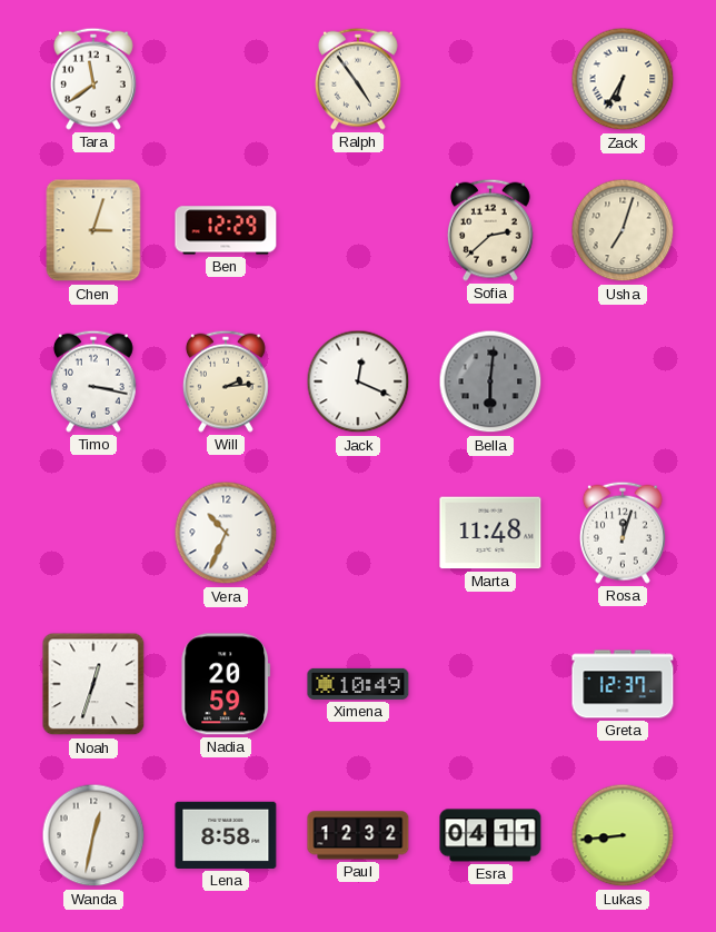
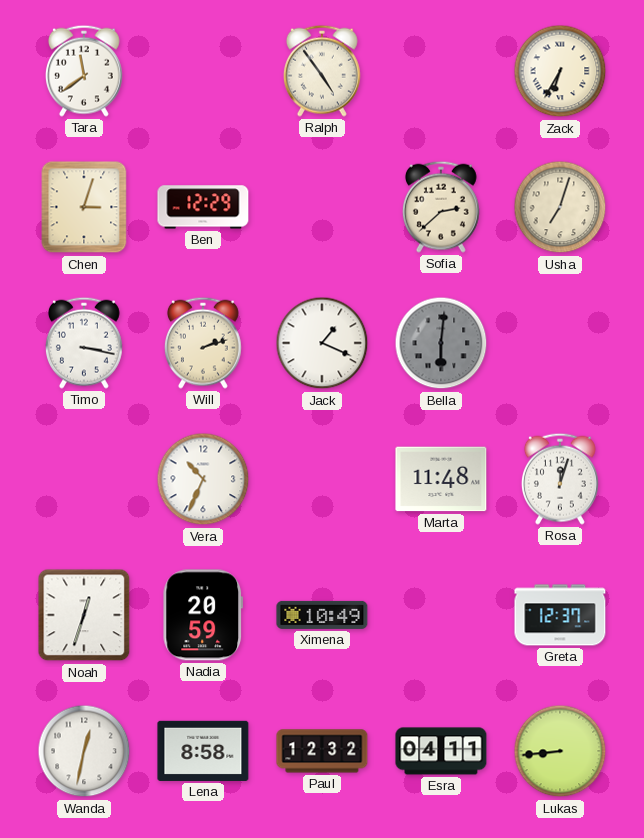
Will: 2:14 -> 2:12 (203, 343)
Jack: 12:19 -> 1:19 (322, 343)
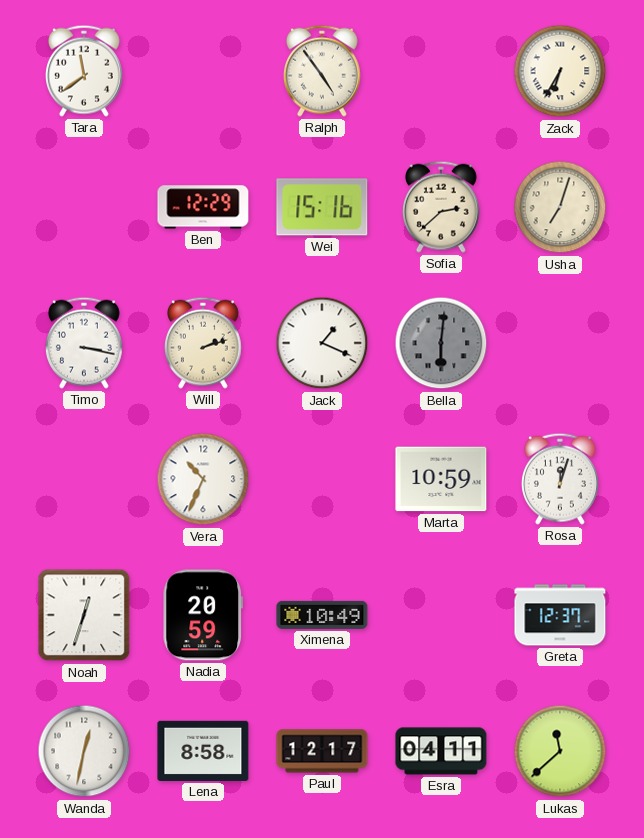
Chen: 3:03 -> none (84, 207)
Wei: none -> 15:16 (322, 207)
Marta: 11:48 -> 10:59 (441, 479)
Paul: 12:32 -> 12:17 (322, 751)
Lukas: 8:44 -> 11:38 (560, 751)
